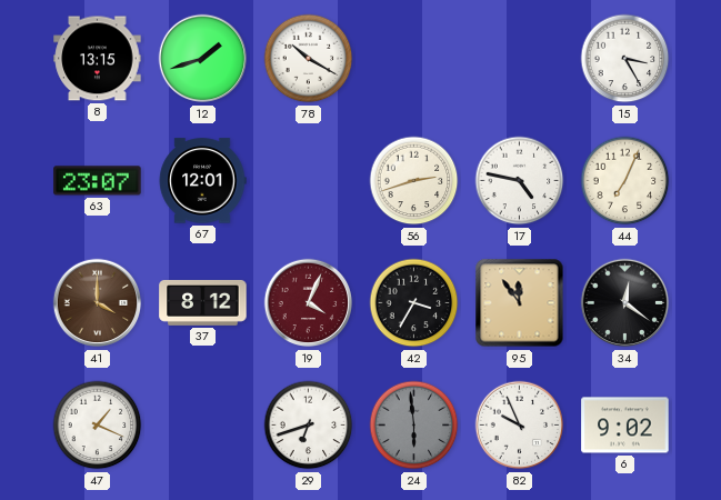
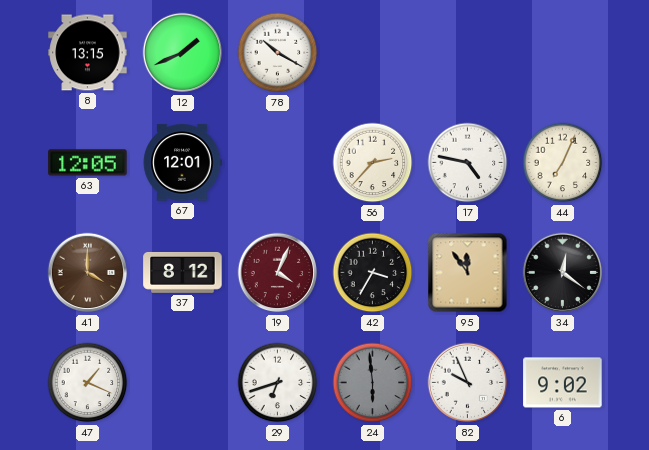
12: 1:42 -> 1:41 (183, 53)
15: 3:25 -> none (625, 59)
63: 23:07 -> 12:05 (88, 163)
56: 2:42 -> 2:37 (373, 163)
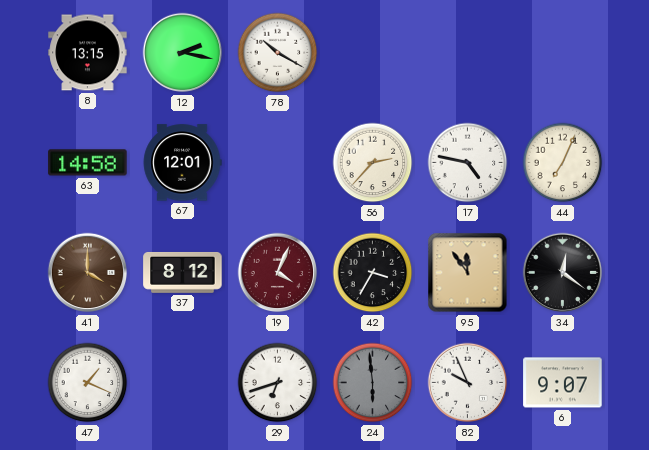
12: 1:41 -> 2:17 (183, 53)
63: 12:05 -> 14:58 (88, 163)
6: 9:02 -> 9:07 (563, 383)
